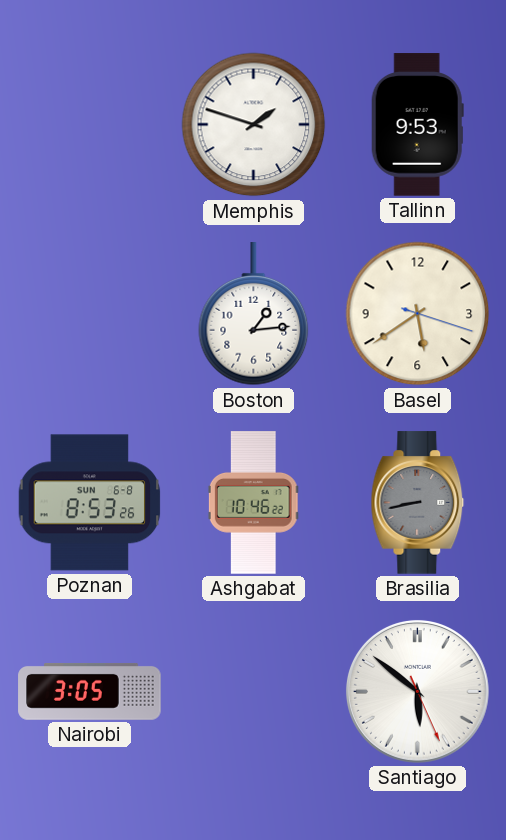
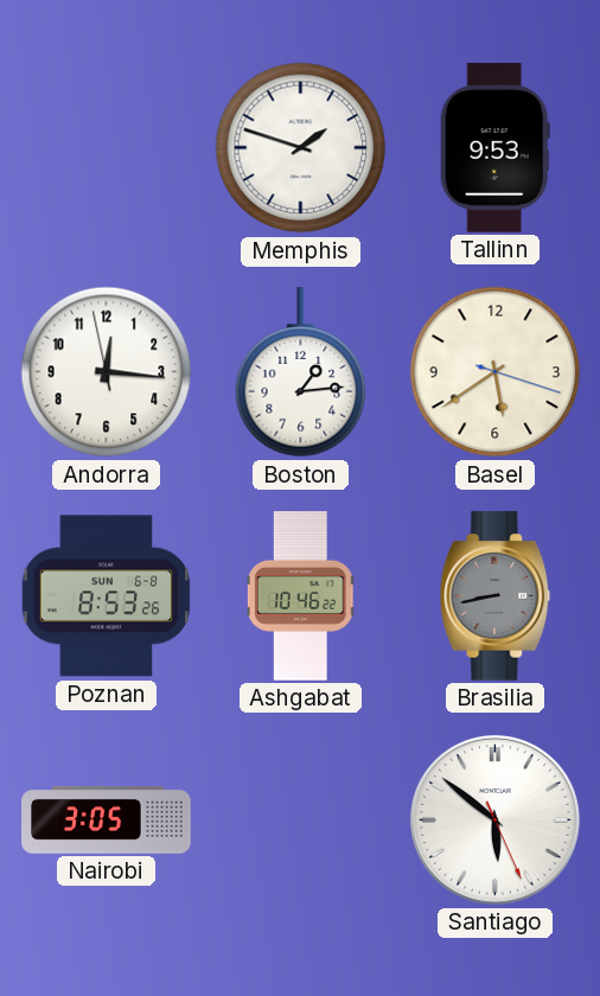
Andorra: none -> 12:15 (107, 372)
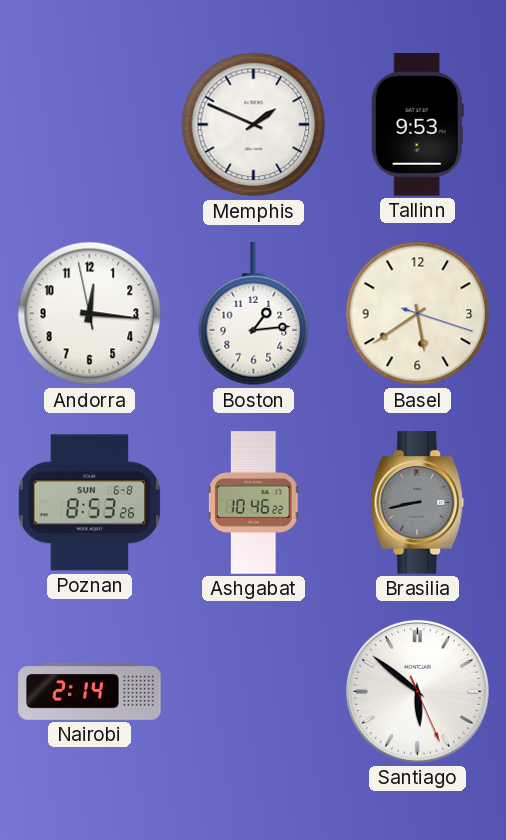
Memphis: 1:48 -> 1:49 (254, 125)
Nairobi: 3:05 -> 2:14 (90, 691)
